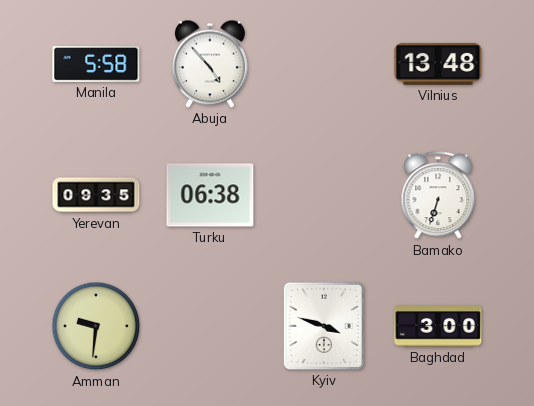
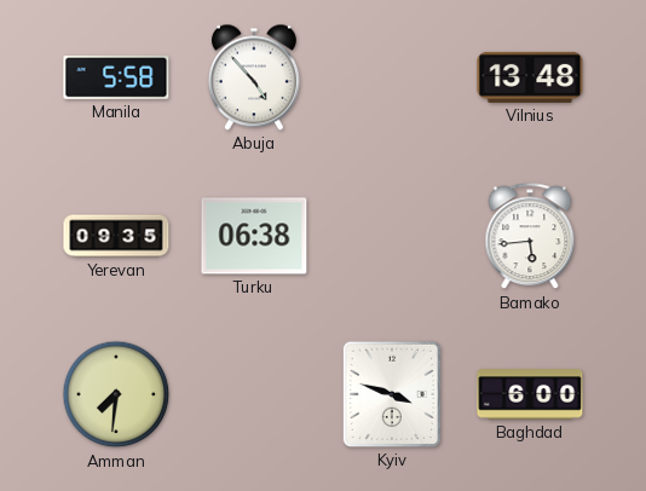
Bamako: 6:33 -> 5:44 (530, 237)
Amman: 9:31 -> 7:31 (116, 394)
Baghdad: 3:00 -> 6:00 (530, 394)
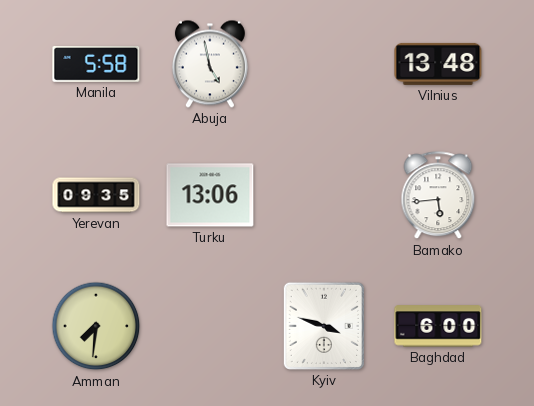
Abuja: 4:53 -> 4:58 (210, 64)
Turku: 06:38 -> 13:06 (210, 195)
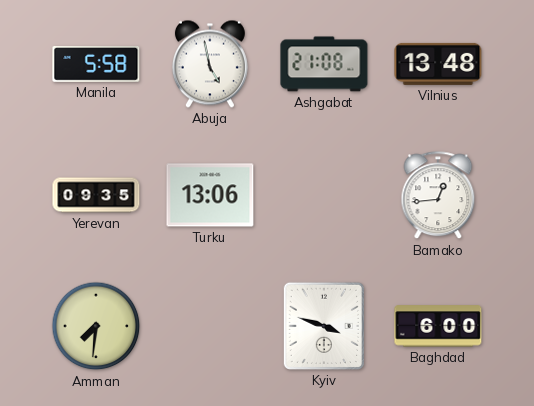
Ashgabat: none -> 21:08 (324, 64)
Bamako: 5:44 -> 12:44 (438, 196)
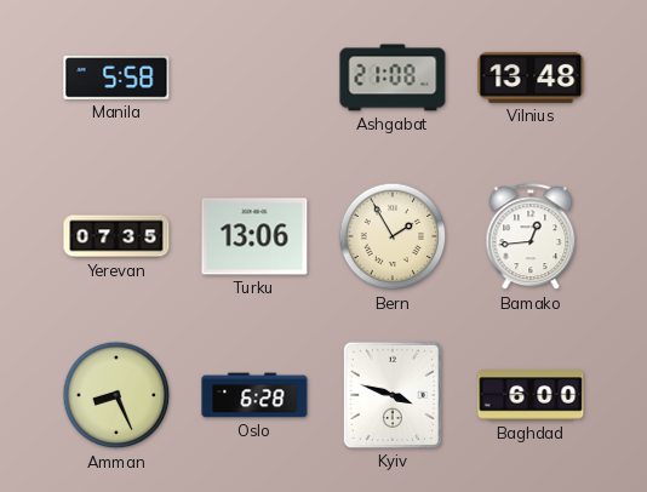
Abuja: 4:58 -> none (210, 64)
Yerevan: 09:35 -> 07:35 (116, 236)
Bern: none -> 1:55 (393, 236)
Amman: 7:31 -> 8:26 (116, 395)
Oslo: none -> 6:28 (254, 395)
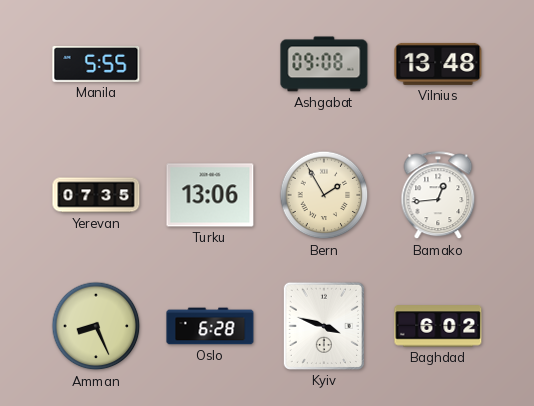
Manila: 5:58 -> 5:55 (96, 64)
Ashgabat: 21:08 -> 09:08 (324, 64)
Baghdad: 6:00 -> 6:02 (438, 326)
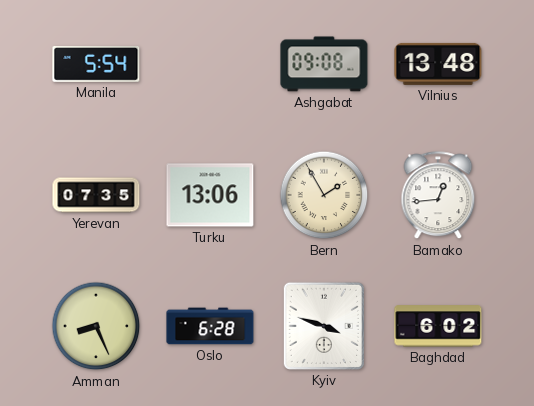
Manila: 5:55 -> 5:54 (96, 64)
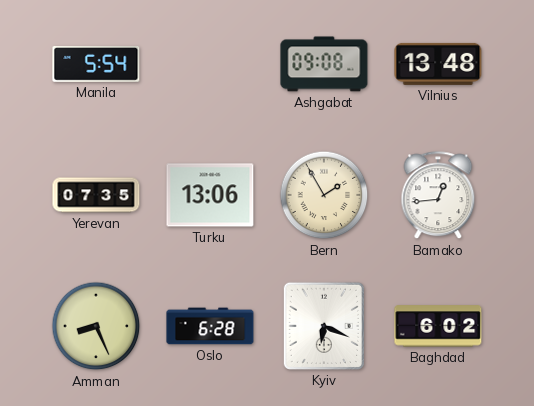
Kyiv: 3:48 -> 6:19 (324, 326)
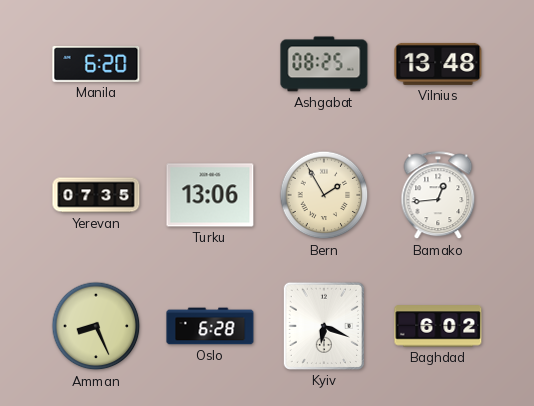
Manila: 5:54 -> 6:20 (96, 64)
Ashgabat: 09:08 -> 08:25 (324, 64)
